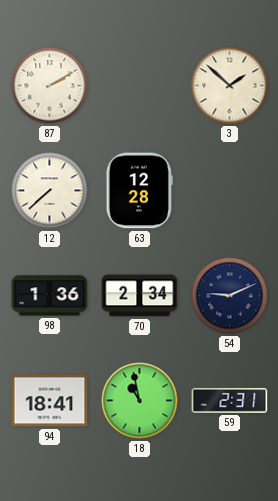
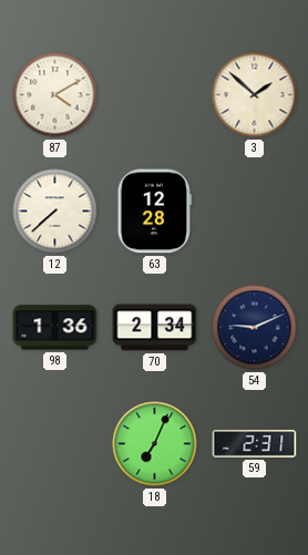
87: 2:10 -> 4:10 (55, 95)
94: 18:41 -> none (50, 401)
18: 10:58 -> 7:04 (155, 444)
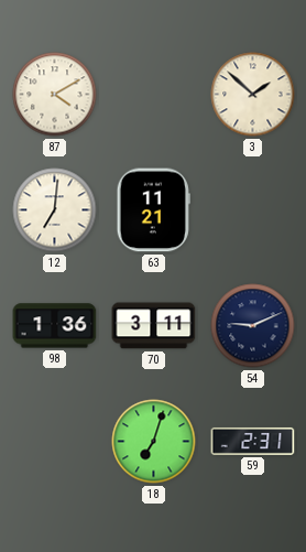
12: 7:38 -> 7:01 (55, 210)
63: 12:28 -> 11:21 (153, 210)
70: 2:34 -> 3:11 (154, 326)
18: 7:04 -> 7:03 (154, 442)
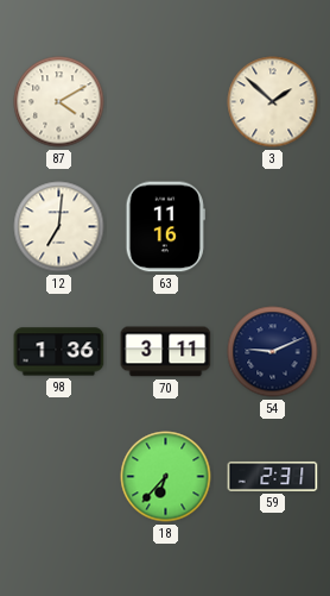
63: 11:21 -> 11:16 (165, 227)
18: 7:03 -> 6:37 (166, 477)
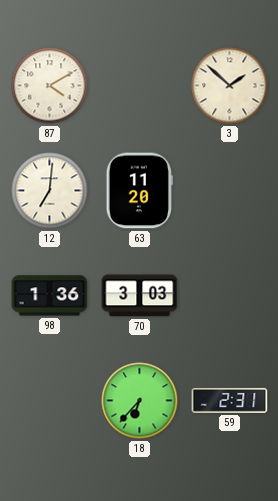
63: 11:16 -> 11:20 (139, 191)
70: 3:11 -> 3:03 (140, 296)
54: 9:11 -> none (273, 352)
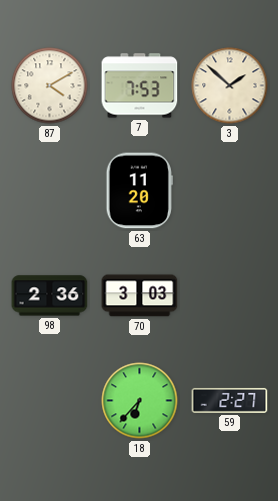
7: none -> 7:53 (140, 86)
12: 7:01 -> none (50, 191)
98: 1:36 -> 2:36 (50, 296)
59: 2:31 -> 2:27 (230, 400)
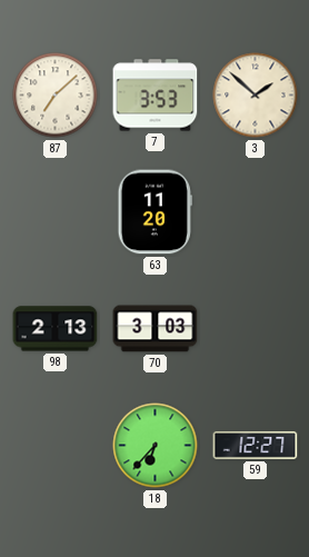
87: 4:10 -> 7:08 (56, 96)
7: 7:53 -> 3:53 (156, 96)
98: 2:36 -> 2:13 (56, 329)
59: 2:27 -> 12:27 (256, 445)
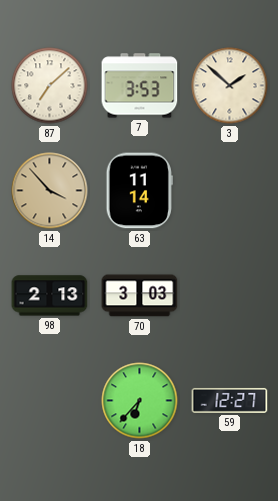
14: none -> 3:53 (50, 191)
63: 11:20 -> 11:14 (139, 191)
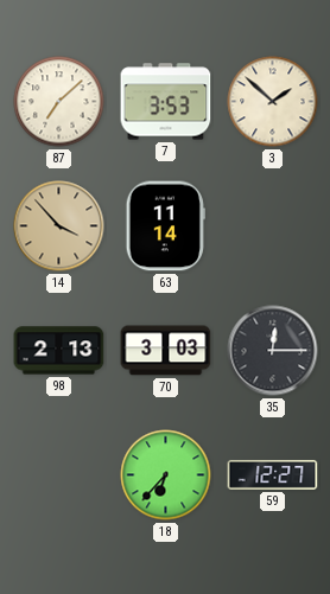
35: none -> 12:15 (273, 351)
